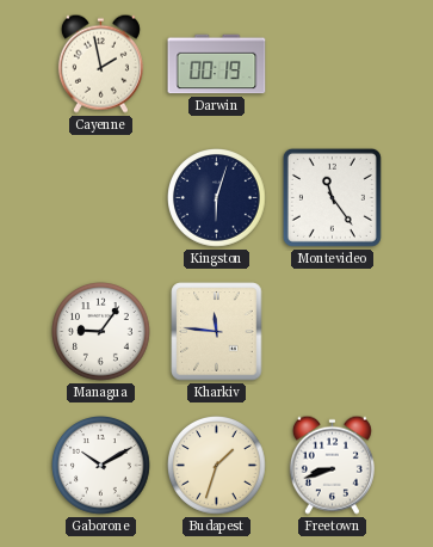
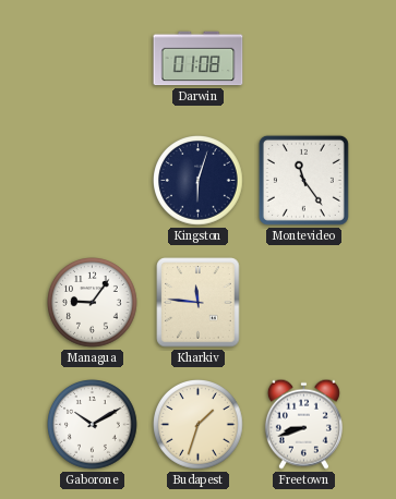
Cayenne: 1:58 -> none (100, 63)
Darwin: 00:19 -> 01:08 (199, 59)
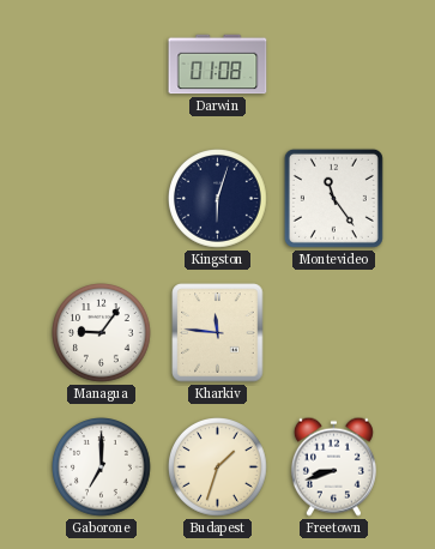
Gaborone: 10:10 -> 7:00 (102, 467)
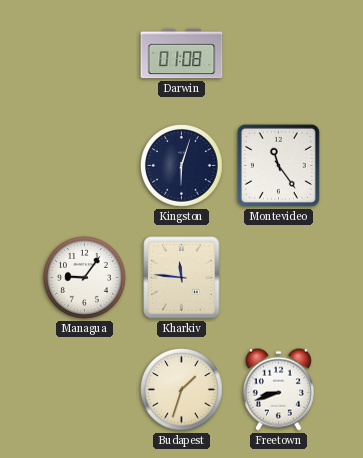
Gaborone: 7:00 -> none (102, 467)
